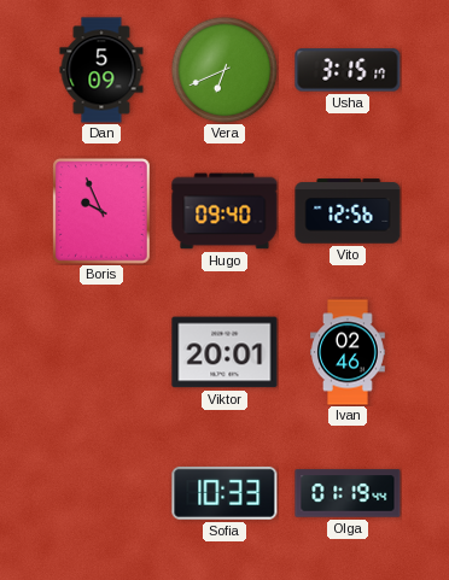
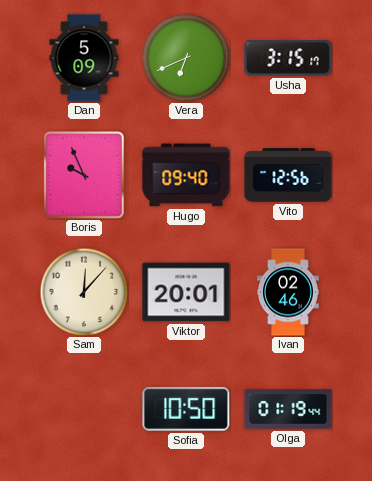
Sam: none -> 12:07 (84, 292)
Sofia: 10:33 -> 10:50 (186, 409)
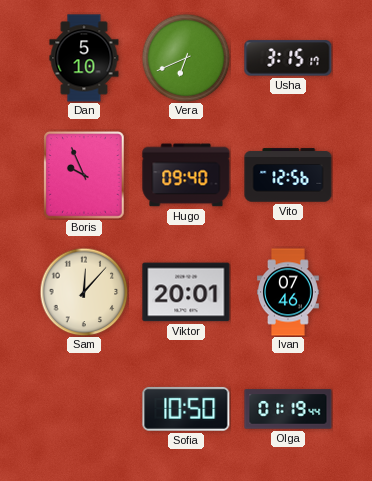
Dan: 5:09 -> 5:10 (84, 58)
Ivan: 02:46 -> 07:46 (289, 292)
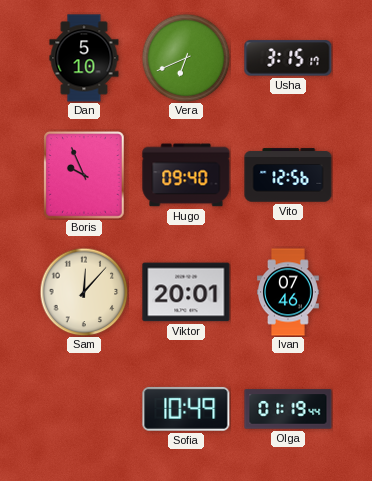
Sofia: 10:50 -> 10:49 (186, 409)
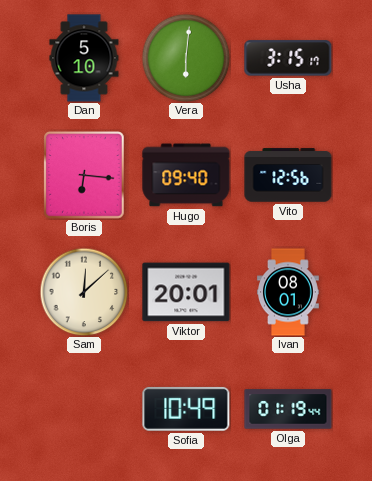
Vera: 6:41 -> 6:01 (186, 58)
Boris: 9:56 -> 6:16 (85, 175)
Sam: 12:07 -> 12:08 (84, 292)
Ivan: 07:46 -> 08:01 (289, 292)
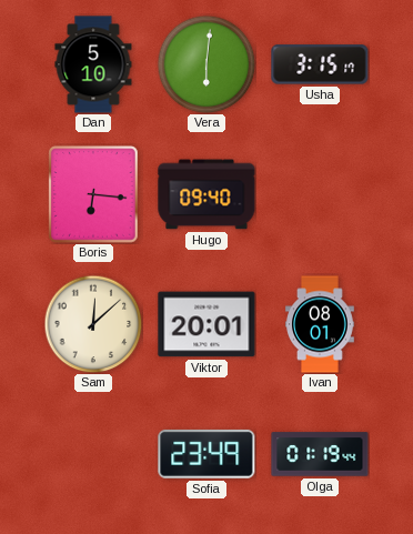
Vito: 12:56 -> none (288, 175)
Sofia: 10:49 -> 23:49 (206, 454)
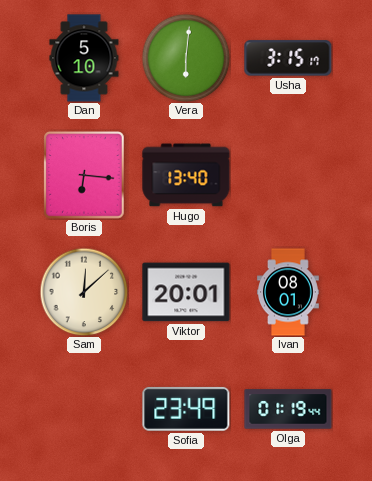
Hugo: 09:40 -> 13:40 (186, 175)
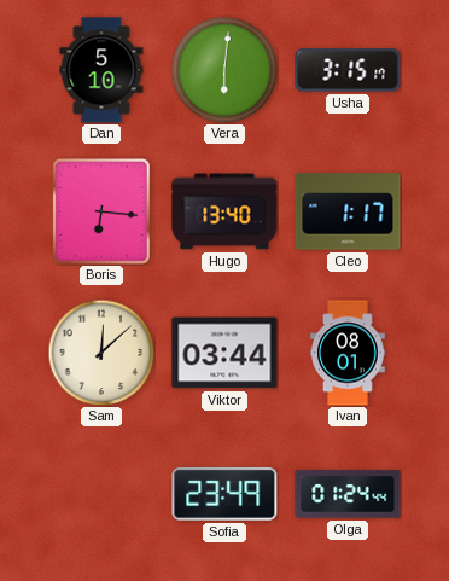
Cleo: none -> 1:17 (348, 211)
Viktor: 20:01 -> 03:44 (224, 353)
Olga: 01:19 -> 01:24 (348, 494)
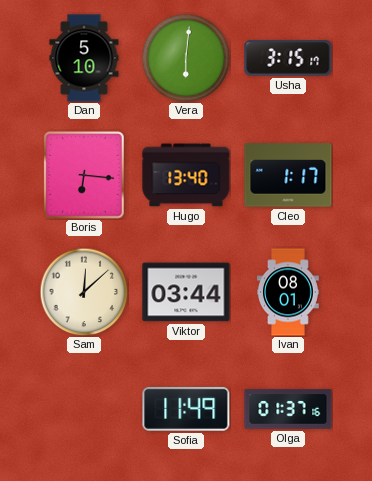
Sofia: 23:49 -> 11:49 (186, 409)
Olga: 01:24 -> 01:37 (288, 409)
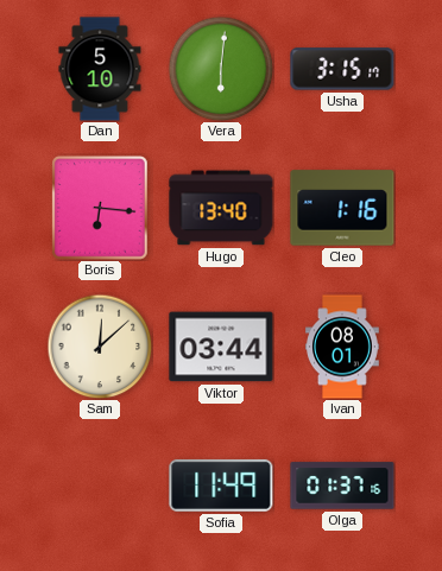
Cleo: 1:17 -> 1:16 (342, 208)
